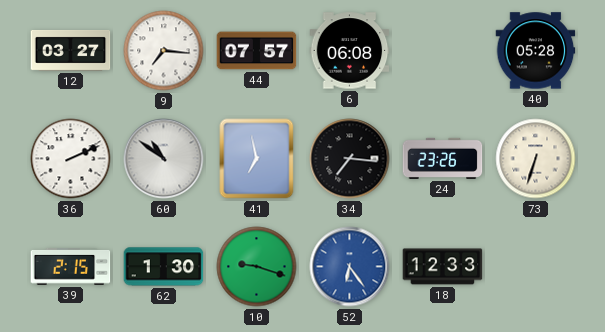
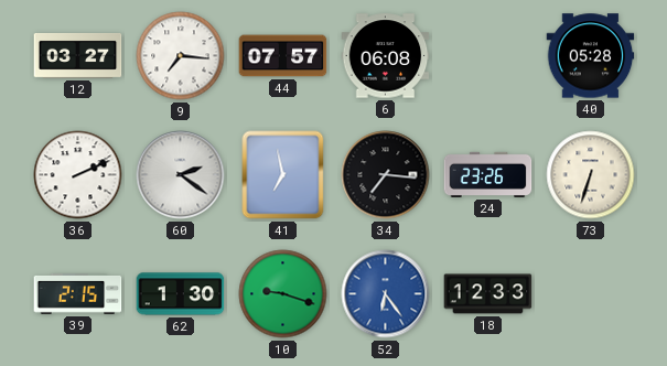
60: 10:51 -> 2:21 (181, 175)
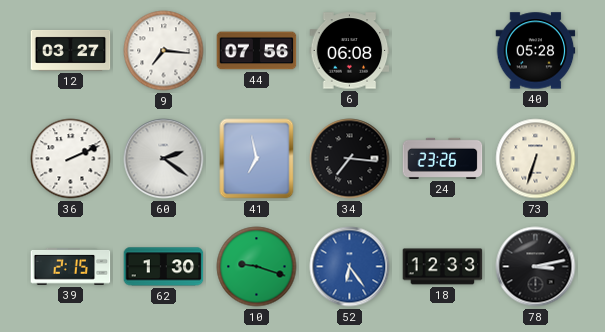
44: 07:57 -> 07:56 (257, 51)
78: none -> 3:13 (536, 267)
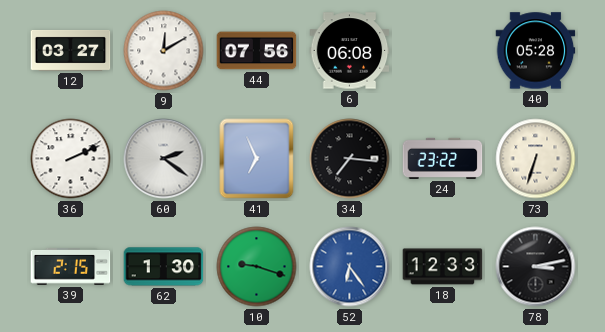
9: 7:16 -> 12:10 (164, 51)
41: 6:58 -> 6:56 (257, 159)
24: 23:26 -> 23:22 (443, 158)
